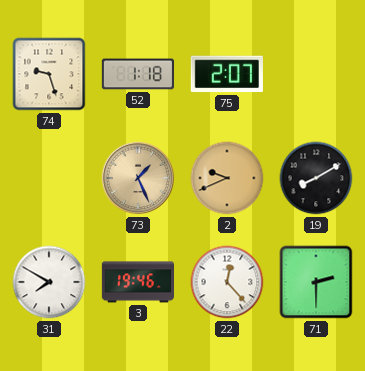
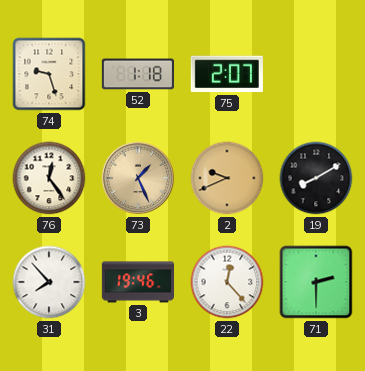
76: none -> 12:24 (49, 178)
31: 7:50 -> 7:53 (49, 282)
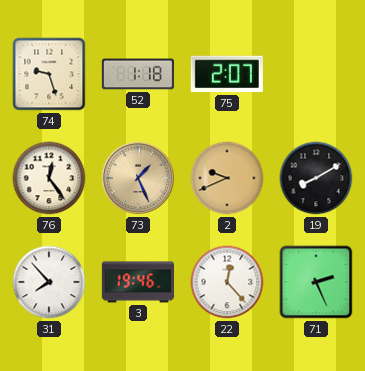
71: 2:30 -> 2:26 (316, 282)
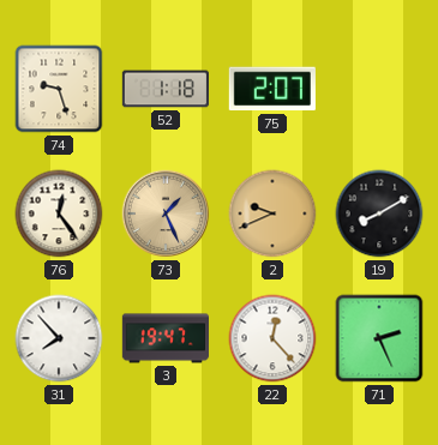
3: 19:46 -> 19:47 (164, 338)
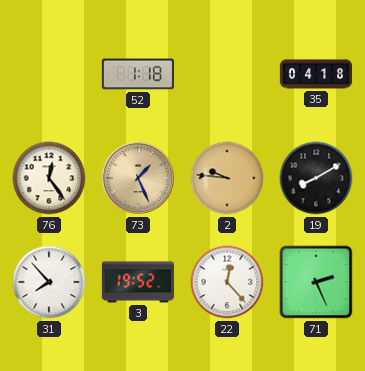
74: 9:27 -> none (59, 89)
75: 2:07 -> none (272, 89)
35: none -> 04:18 (316, 74)
2: 9:41 -> 9:46 (227, 178)
3: 19:47 -> 19:52 (137, 282)
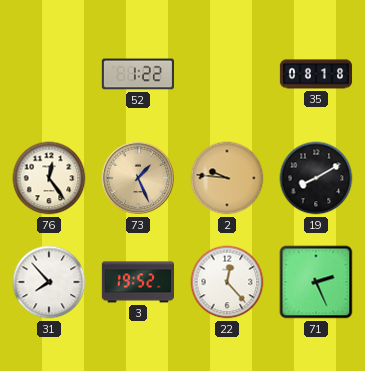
52: 1:18 -> 1:22 (137, 74)
35: 04:18 -> 08:18 (316, 74)
